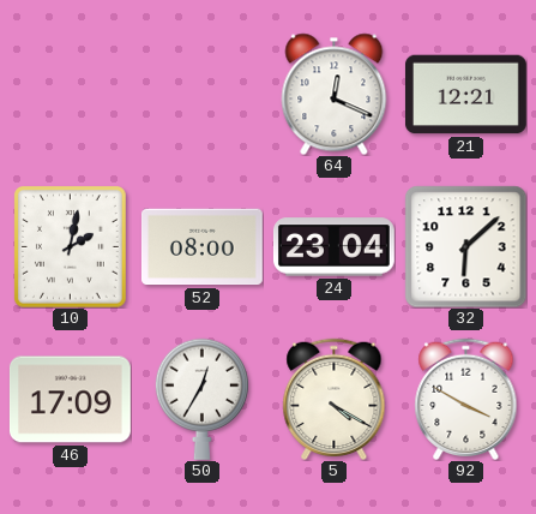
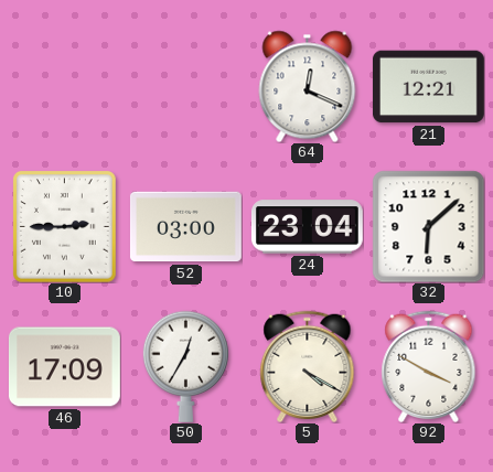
10: 2:02 -> 2:45 (65, 227)
52: 08:00 -> 03:00 (185, 227)
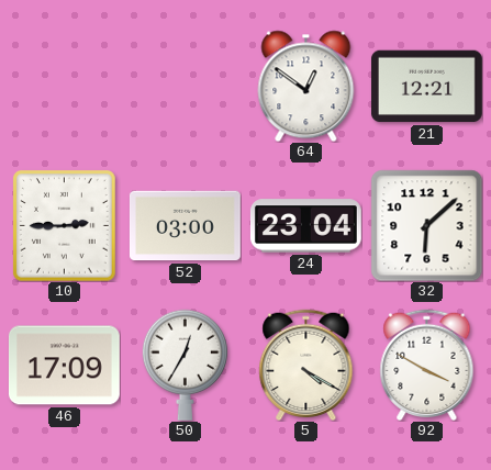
64: 12:19 -> 12:51 (306, 86)
